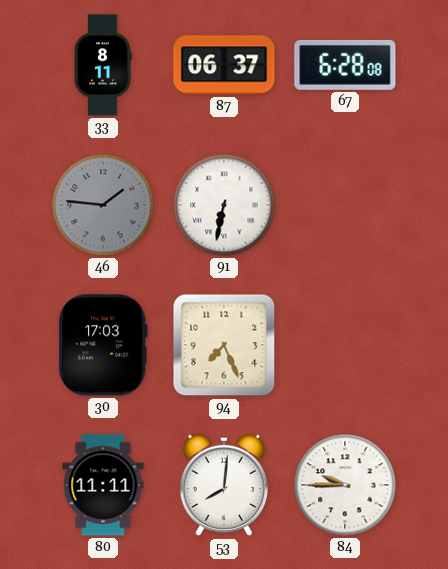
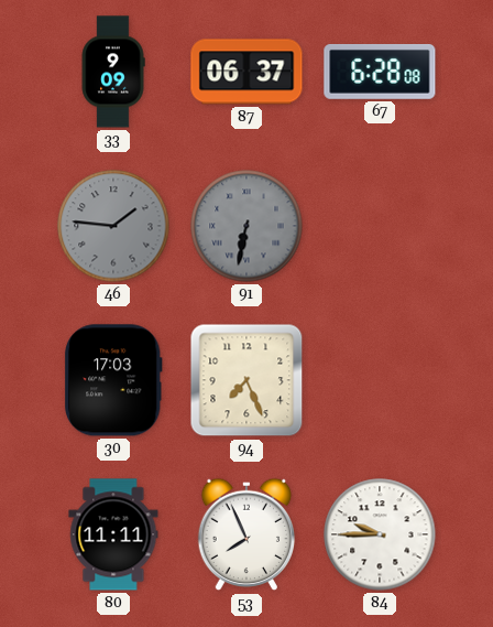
33: 8:11 -> 9:09 (113, 72)
91 dial: white -> grey (246, 226)
53: 8:01 -> 7:56 (245, 534)
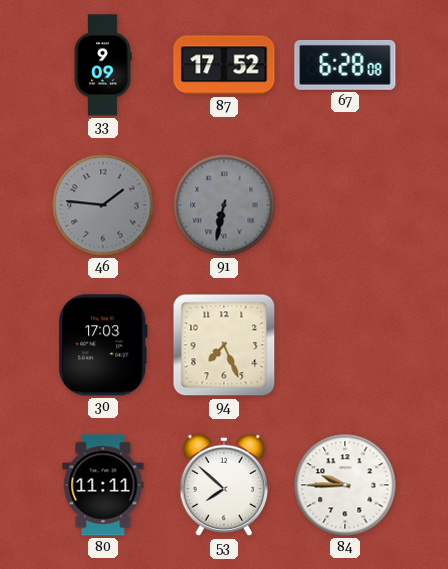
87: 06:37 -> 17:52 (224, 65)
53: 7:56 -> 7:52 (223, 485)
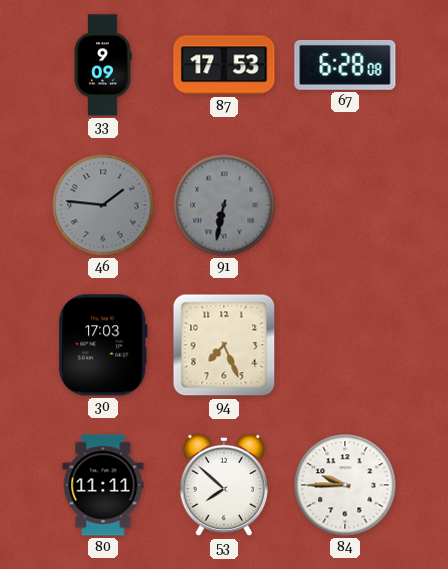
87: 17:52 -> 17:53 (224, 65)
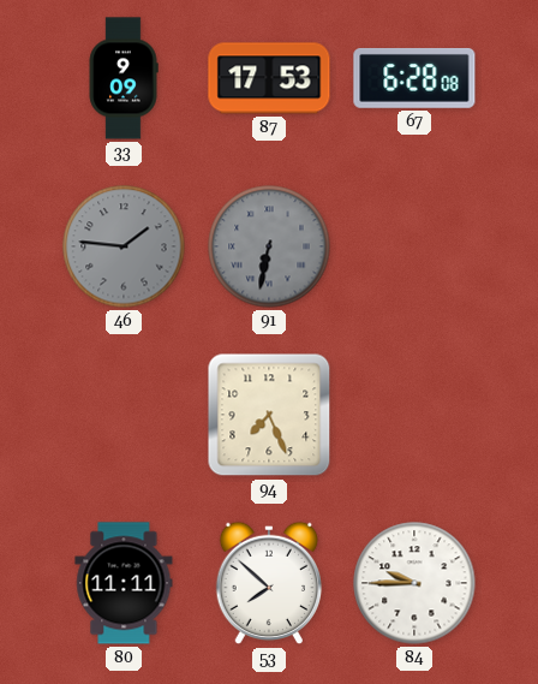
30: 17:03 -> none (104, 345)
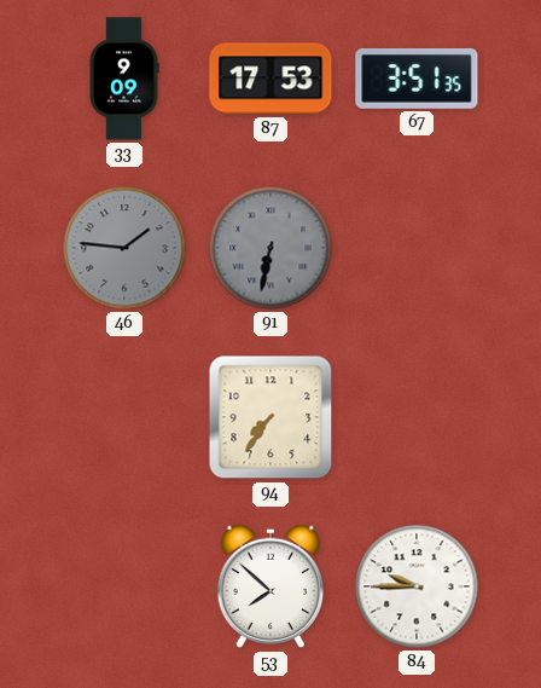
67: 6:28 -> 3:51 (417, 79)
94: 7:26 -> 7:36 (270, 417)
80: 11:11 -> none (124, 583)
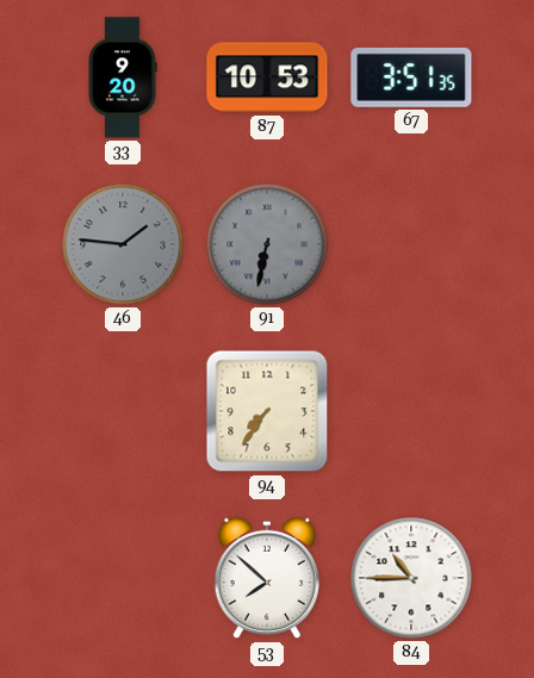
33: 9:09 -> 9:20 (123, 77)
87: 17:53 -> 10:53 (267, 77)
84: 9:45 -> 10:45 (411, 578)
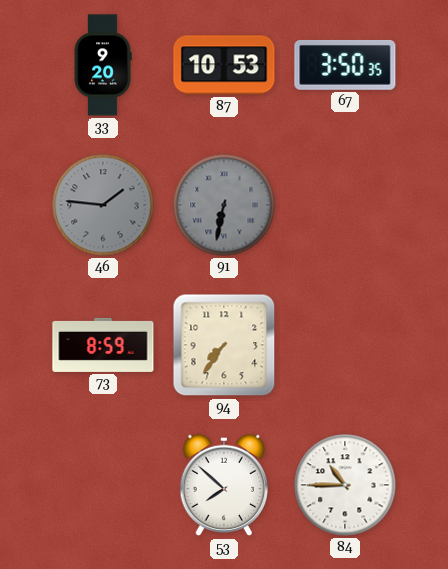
67: 3:51 -> 3:50 (345, 65)
73: none -> 8:59 (103, 345)
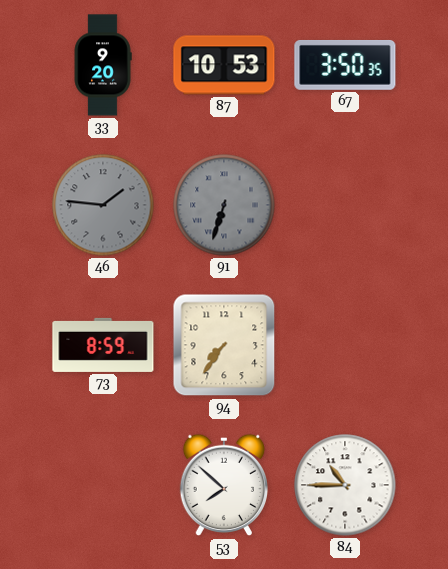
91: 6:32 -> 6:33 (224, 205)
